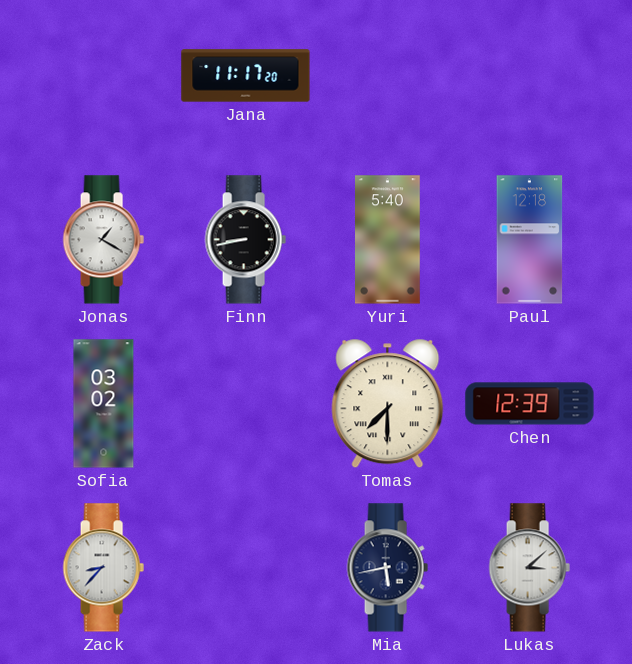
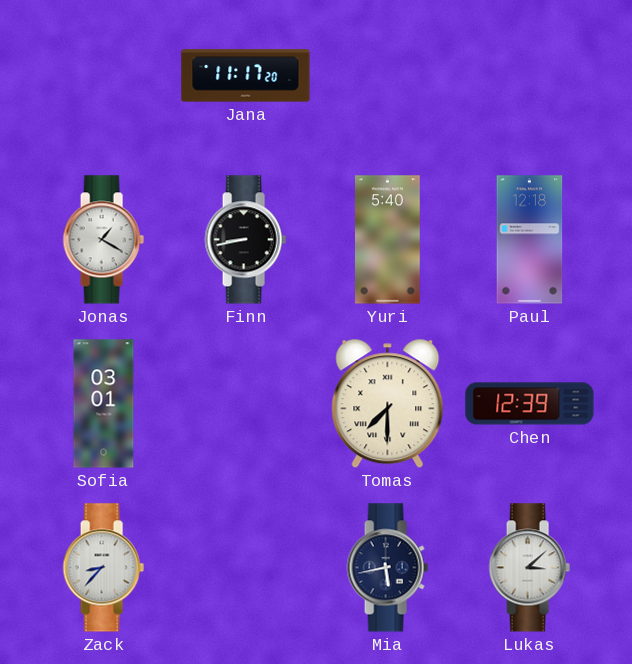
Sofia: 03:02 -> 03:01 (104, 404)
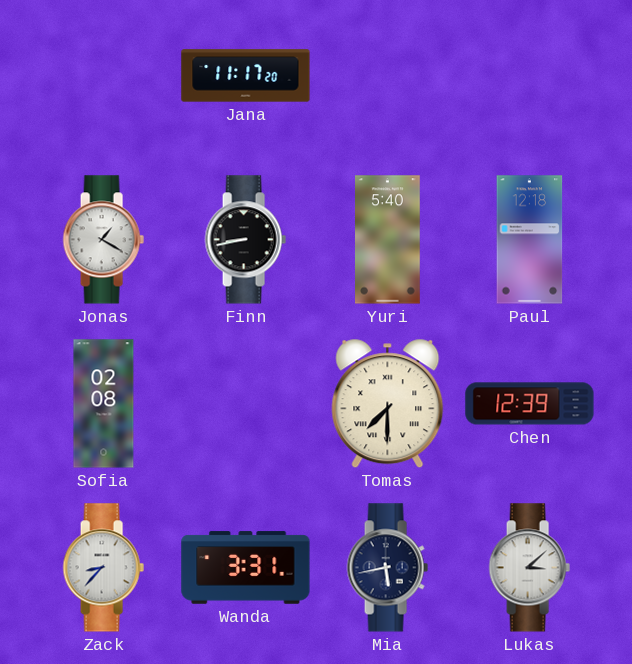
Sofia: 03:01 -> 02:08 (104, 404)
Wanda: none -> 3:31 (246, 568)
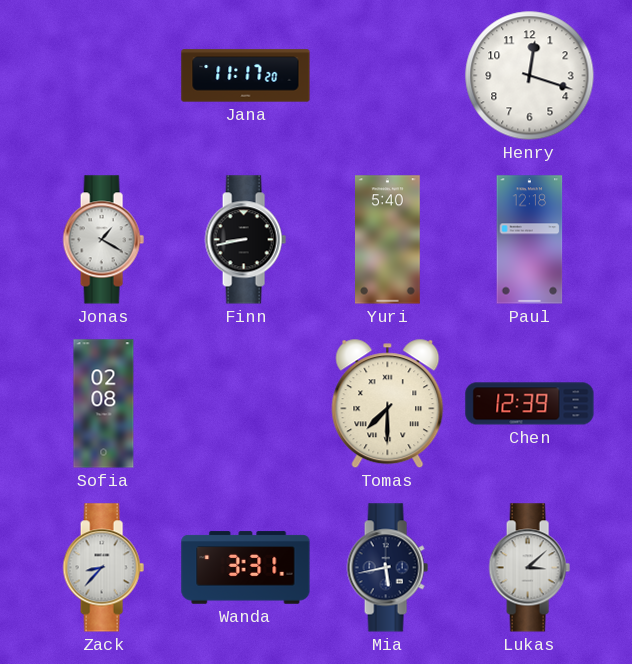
Henry: none -> 12:18 (530, 76)
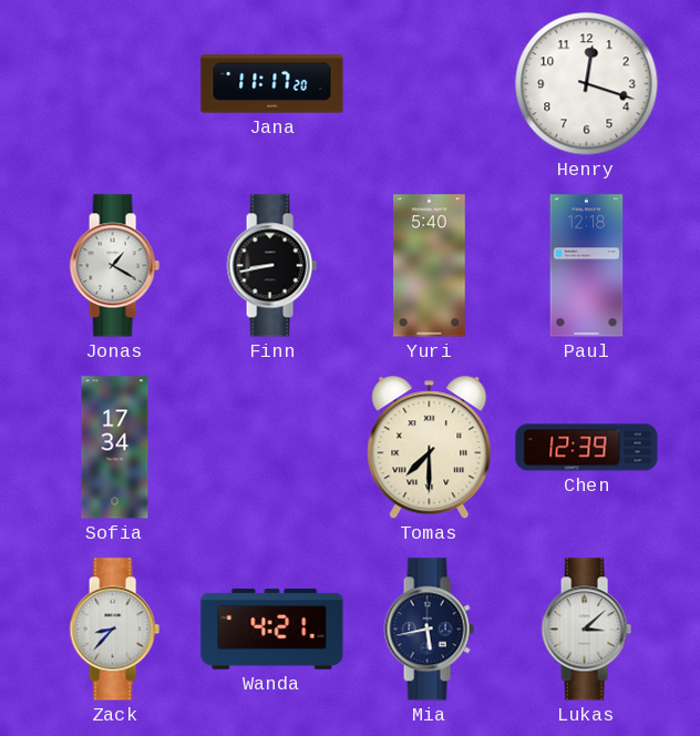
Sofia: 02:08 -> 17:34 (115, 448)
Wanda: 3:31 -> 4:21 (272, 630)
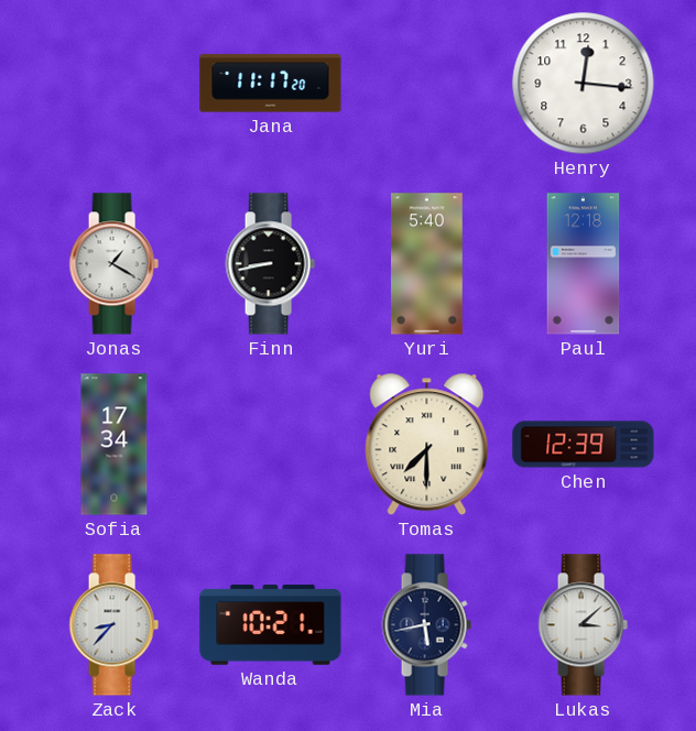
Henry: 12:18 -> 12:16 (584, 84)
Wanda: 4:21 -> 10:21 (271, 625)
